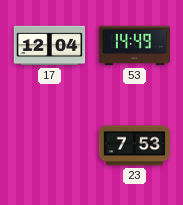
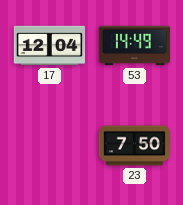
23: 7:53 -> 7:50 (134, 146)
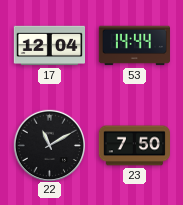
53: 14:49 -> 14:44 (134, 46)
22: none -> 11:10 (49, 145)
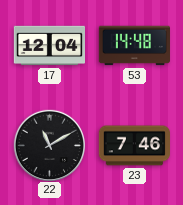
53: 14:44 -> 14:48 (134, 46)
23: 7:50 -> 7:46 (134, 146)
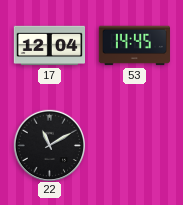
53: 14:48 -> 14:45 (134, 46)
23: 7:46 -> none (134, 146)
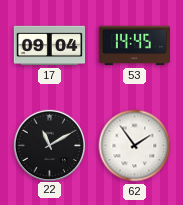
17: 12:04 -> 09:04 (49, 46)
62: none -> 1:54 (135, 146)
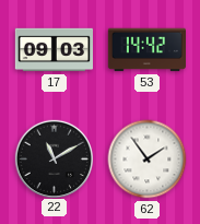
17: 09:04 -> 09:03 (54, 50)
53: 14:45 -> 14:42 (146, 50)
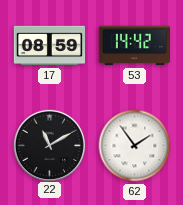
17: 09:03 -> 08:59 (49, 46)
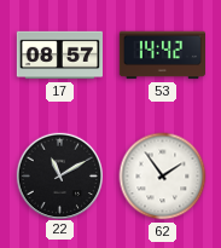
17: 08:59 -> 08:57 (59, 56)
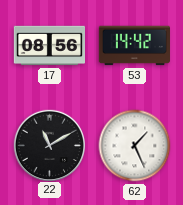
17: 08:57 -> 08:56 (49, 46)
62: 1:54 -> 1:26 (135, 146)
